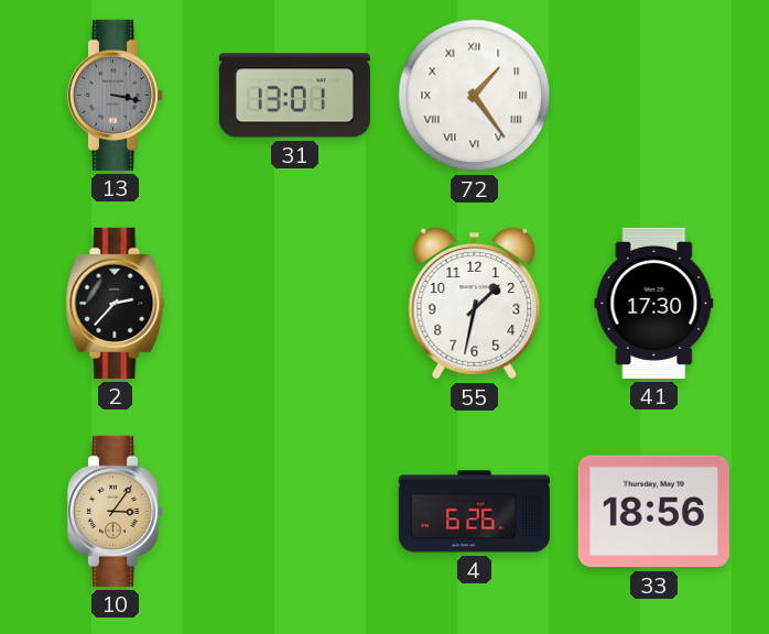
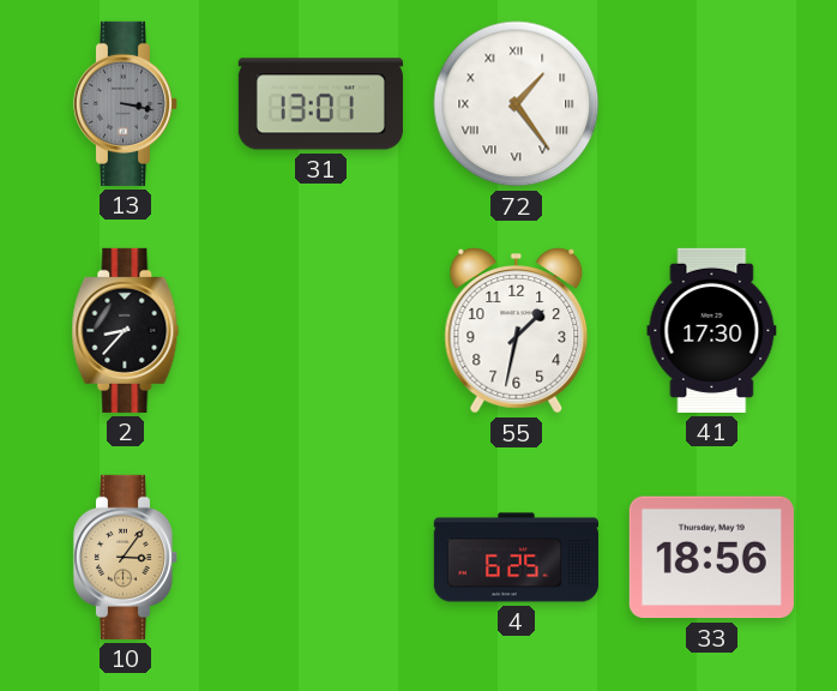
2: 2:37 -> 8:37 (126, 330)
4: 6:26 -> 6:25 (516, 558)
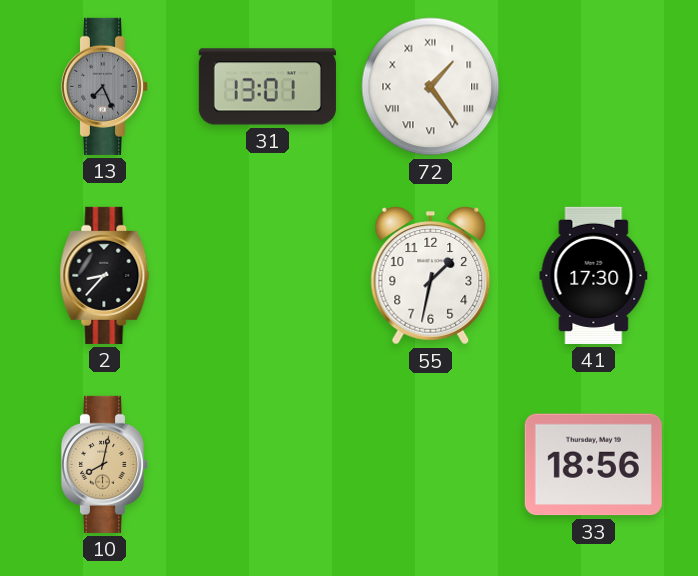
13: 3:17 -> 7:26 (105, 86)
10: 3:06 -> 8:02 (105, 464)
4: 6:25 -> none (516, 558)
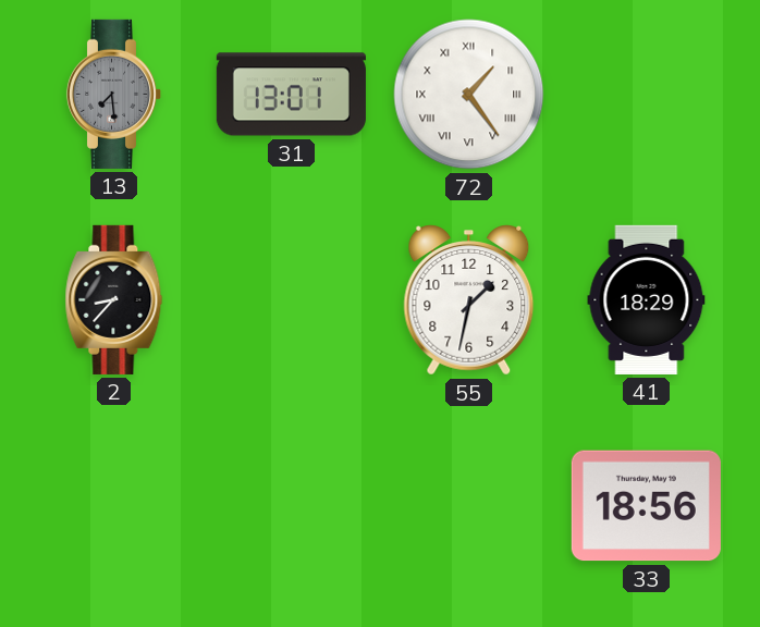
13: 7:26 -> 7:29 (114, 94)
41: 17:30 -> 18:29 (647, 299)
10: 8:02 -> none (105, 464)
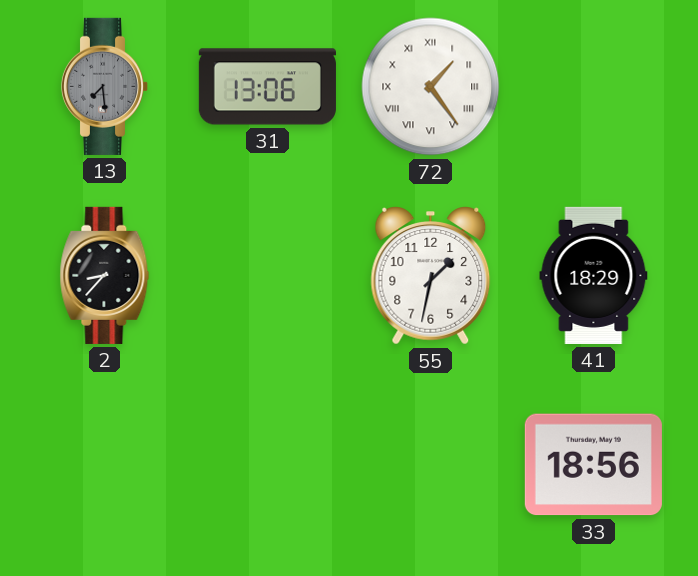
31: 13:01 -> 13:06 (267, 87)
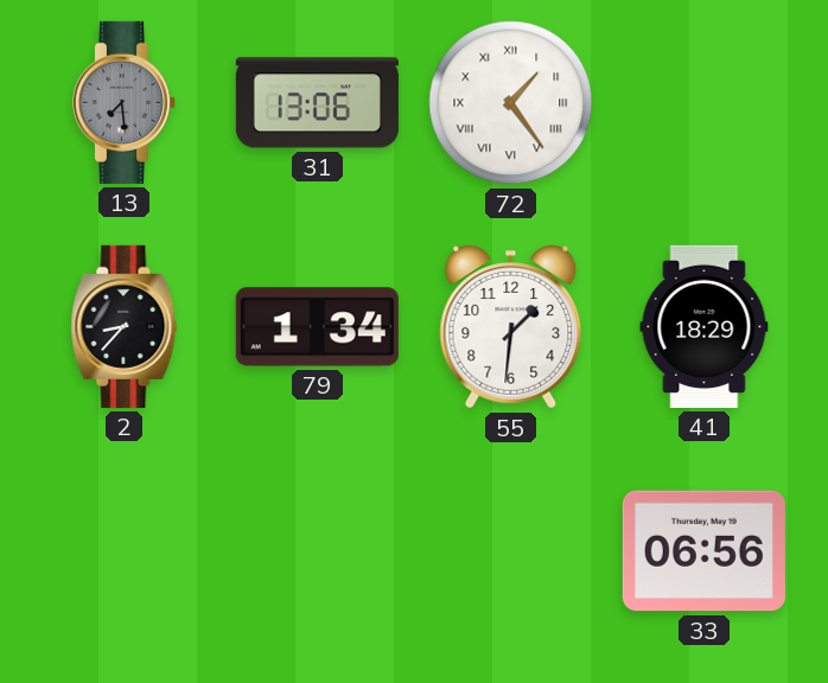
79: none -> 1:34 (317, 327)
55: 1:32 -> 1:31 (511, 327)
33: 18:56 -> 06:56 (703, 551)
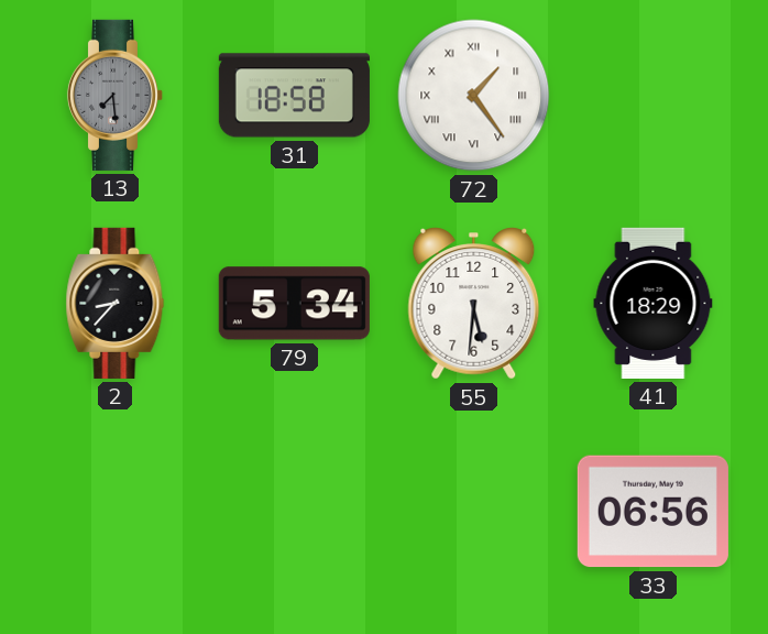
31: 13:06 -> 18:58 (294, 96)
79: 1:34 -> 5:34 (294, 304)
55: 1:31 -> 5:31 (474, 304)
